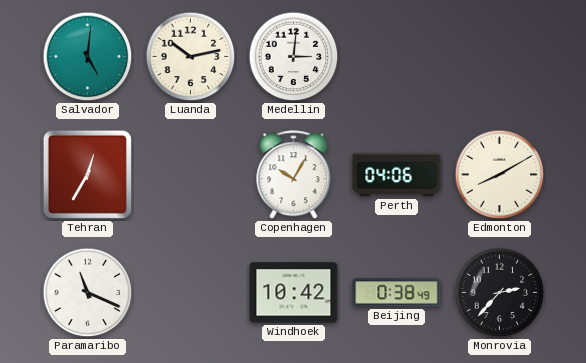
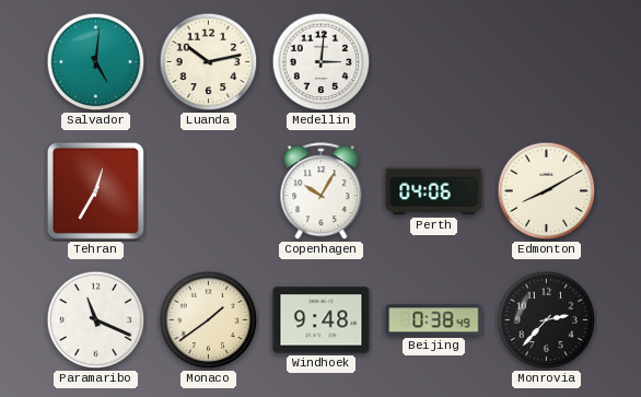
Monaco: none -> 1:39 (209, 320)
Windhoek: 10:42 -> 9:48 (322, 320)
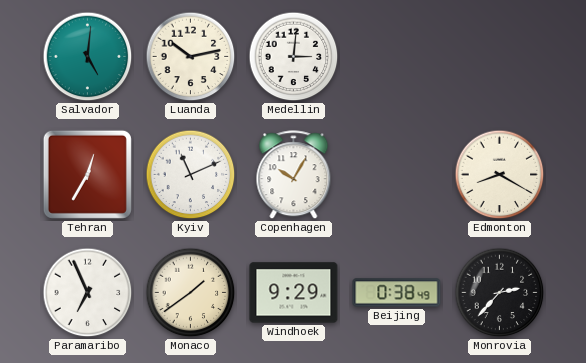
Kyiv: none -> 11:11 (191, 175)
Perth: 04:06 -> none (434, 191)
Edmonton: 8:10 -> 8:20 (500, 175)
Paramaribo: 11:19 -> 6:56 (88, 293)
Windhoek: 9:48 -> 9:29 (294, 293)
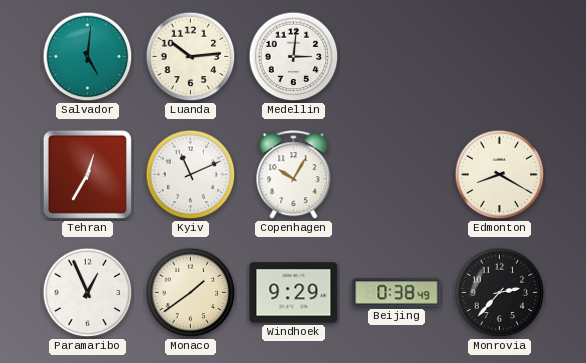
Luanda: 10:13 -> 10:14 (191, 57)
Paramaribo: 6:56 -> 12:56 (88, 293)
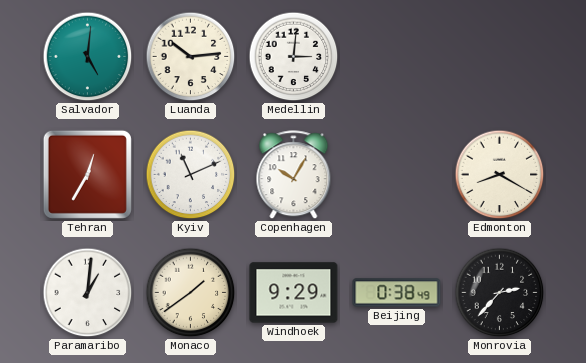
Paramaribo: 12:56 -> 1:01 (88, 293)
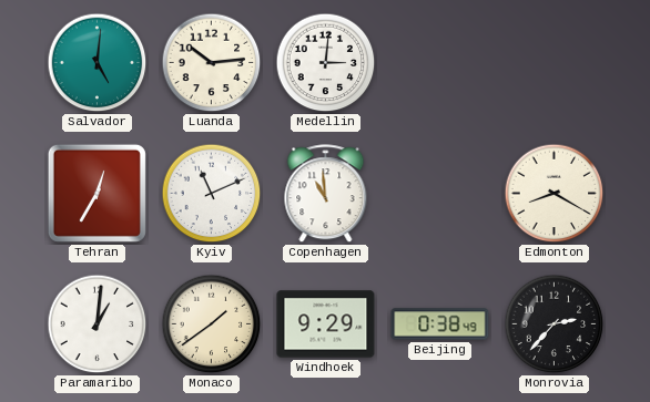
Copenhagen: 10:05 -> 10:59 (326, 194)
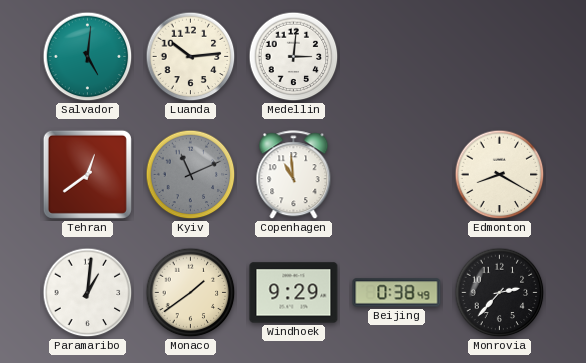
Tehran: 12:35 -> 12:39 (87, 174)
Kyiv dial: white -> grey (191, 175)
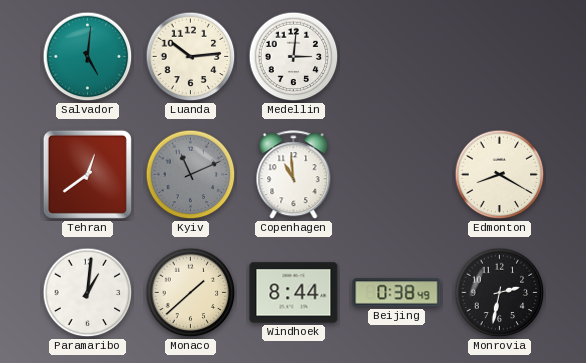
Monaco: 1:39 -> 1:38 (191, 293)
Windhoek: 9:29 -> 8:44 (294, 293)
Monrovia: 2:37 -> 2:32 (500, 293)
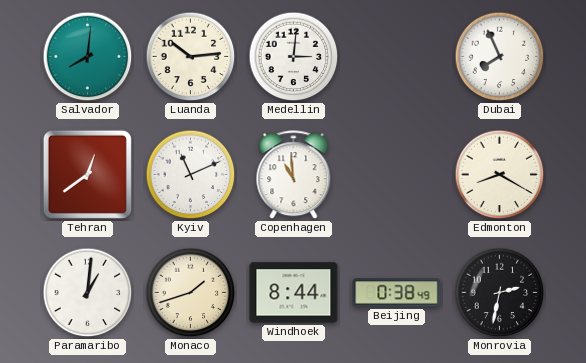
Salvador: 5:01 -> 8:01 (88, 57)
Dubai: none -> 7:56 (500, 57)
Kyiv dial: grey -> white (191, 175)
Monaco: 1:38 -> 1:42 (191, 293)
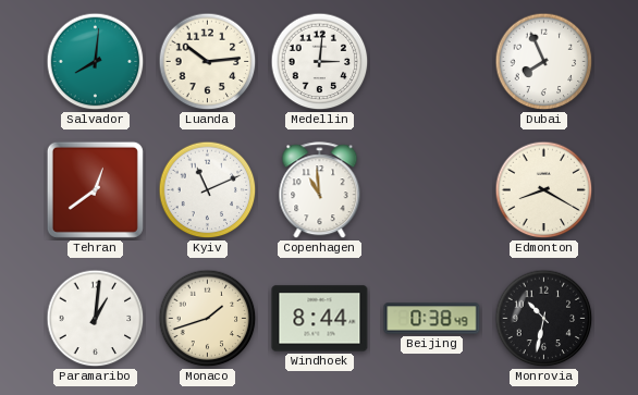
Monrovia: 2:32 -> 10:32 (544, 319)
